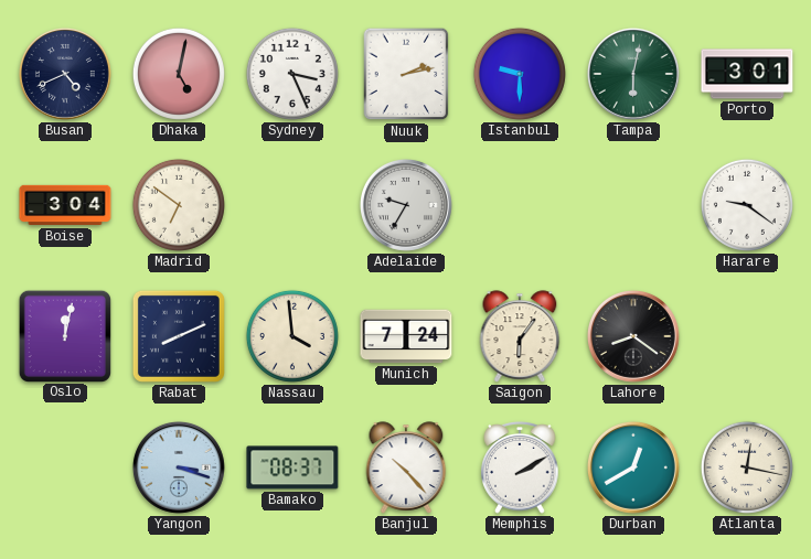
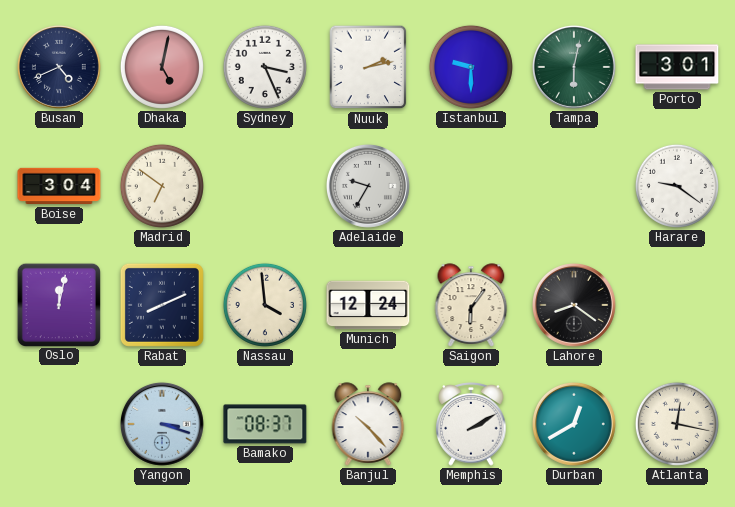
Munich: 7:24 -> 12:24 (368, 305)
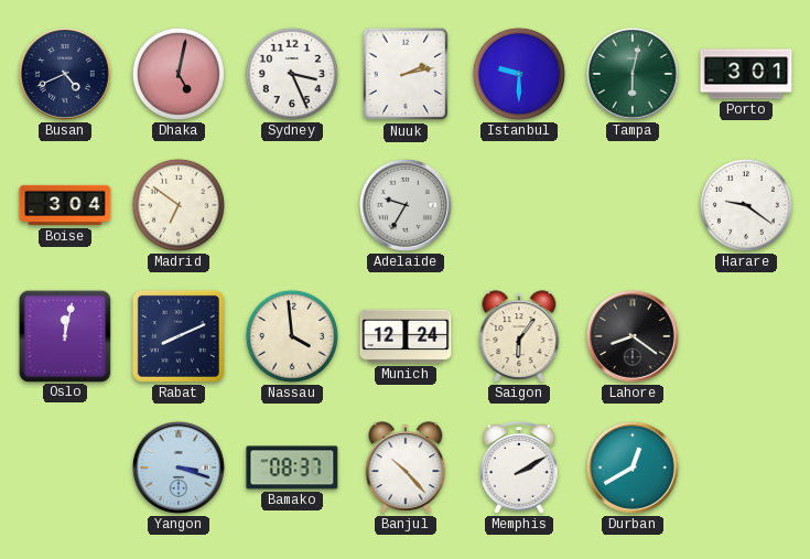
Atlanta: 12:17 -> none (677, 424)
